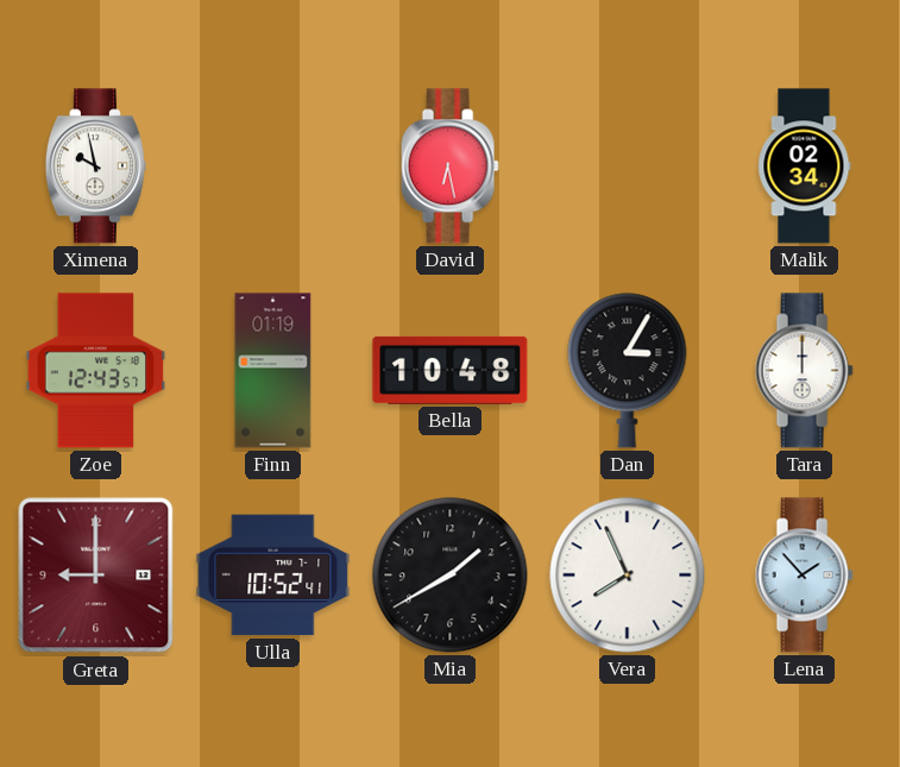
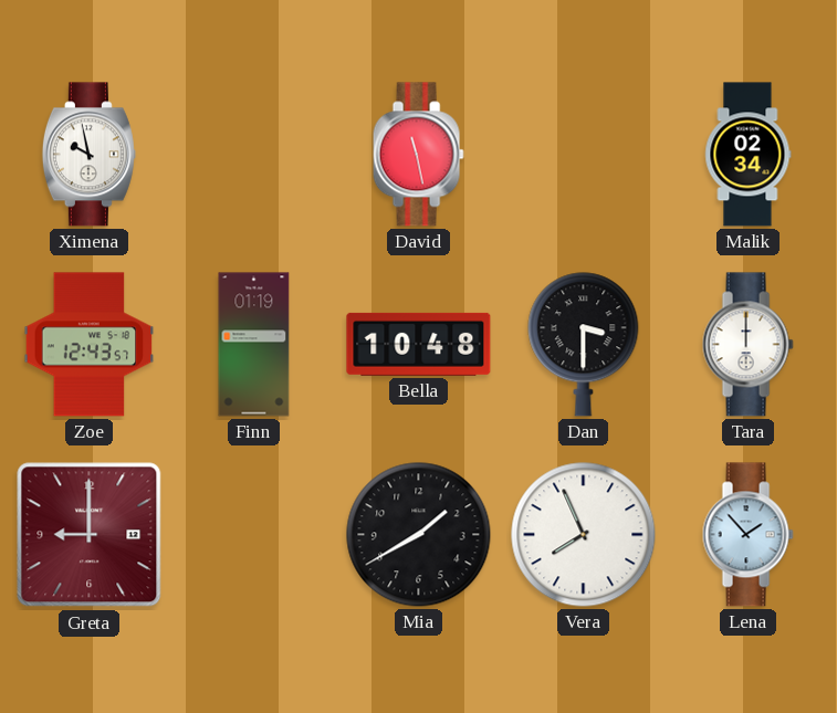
David: 6:28 -> 11:28 (418, 155)
Dan: 3:05 -> 3:30 (584, 345)
Ulla: 10:52 -> none (273, 576)
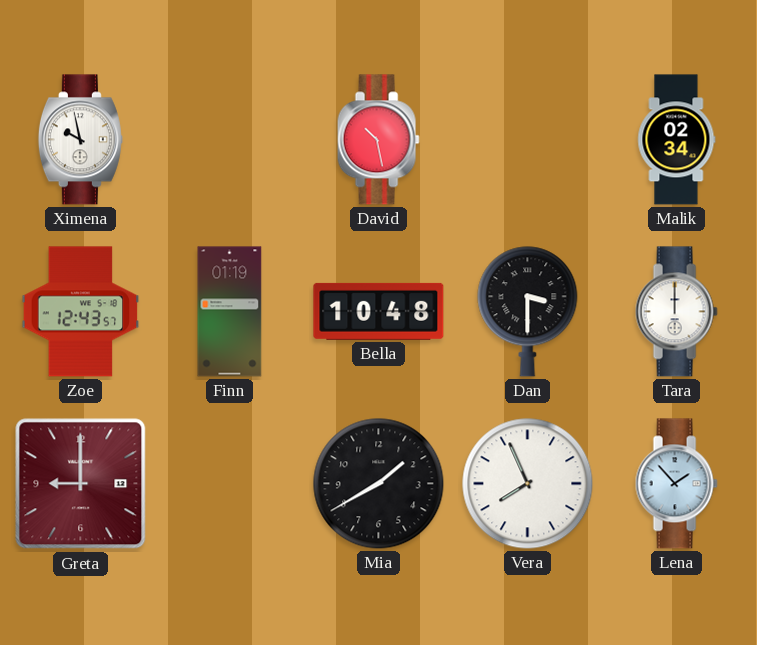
David: 11:28 -> 10:28 (378, 140)
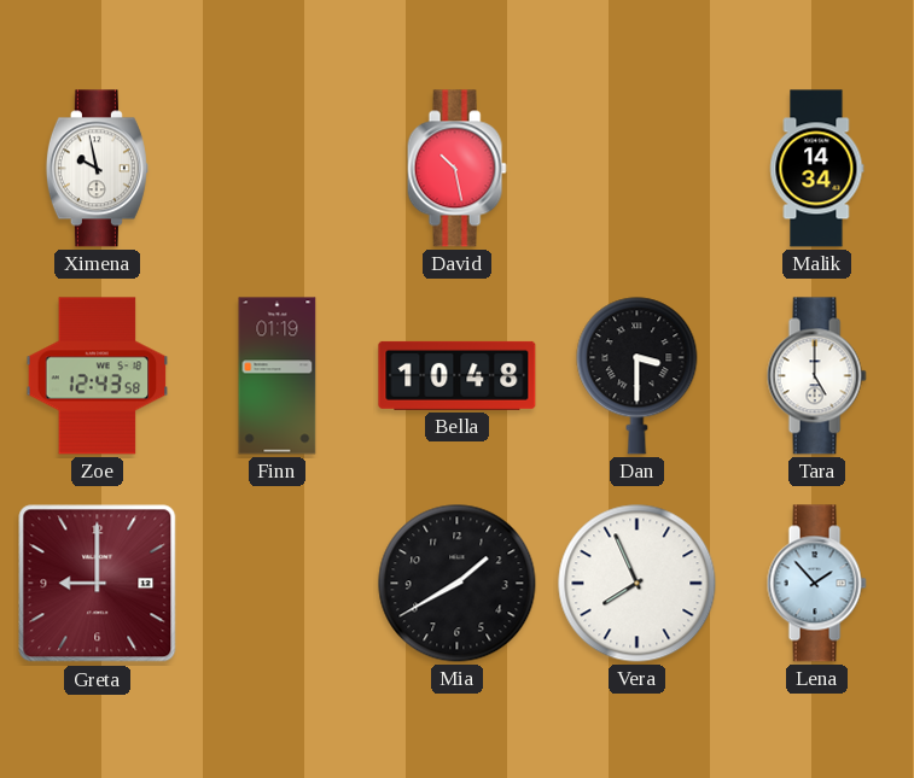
Malik: 02:34 -> 14:34 (817, 169)
Zoe: 12:43:57 -> 12:43:58 (98, 376)
Tara: 12:00 -> 5:00 (816, 376)
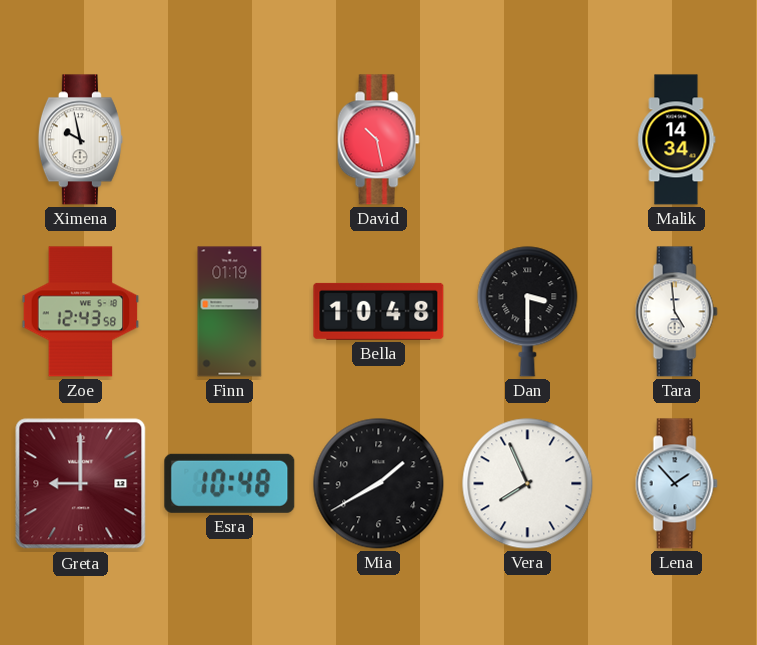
Tara: 5:00 -> 4:59 (676, 312)
Esra: none -> 10:48 (230, 483)
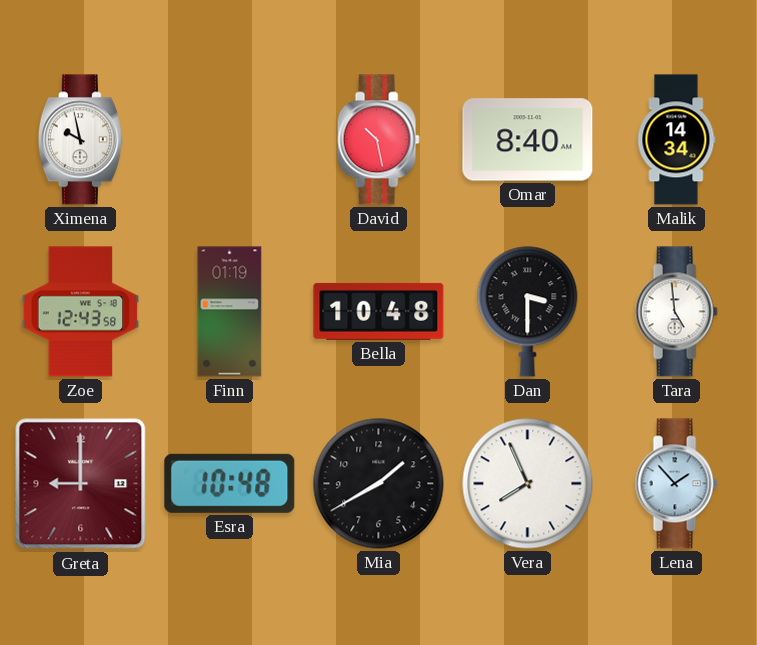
Omar: none -> 8:40 (528, 140)
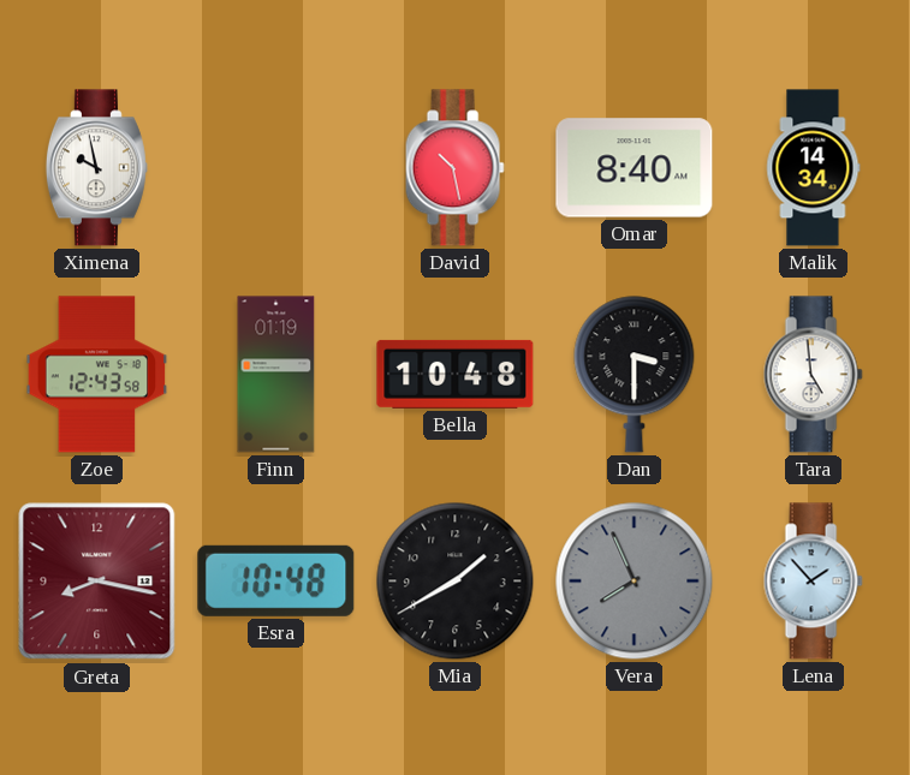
Greta: 9:00 -> 8:17 (97, 582)
Vera dial: white -> grey (635, 582)
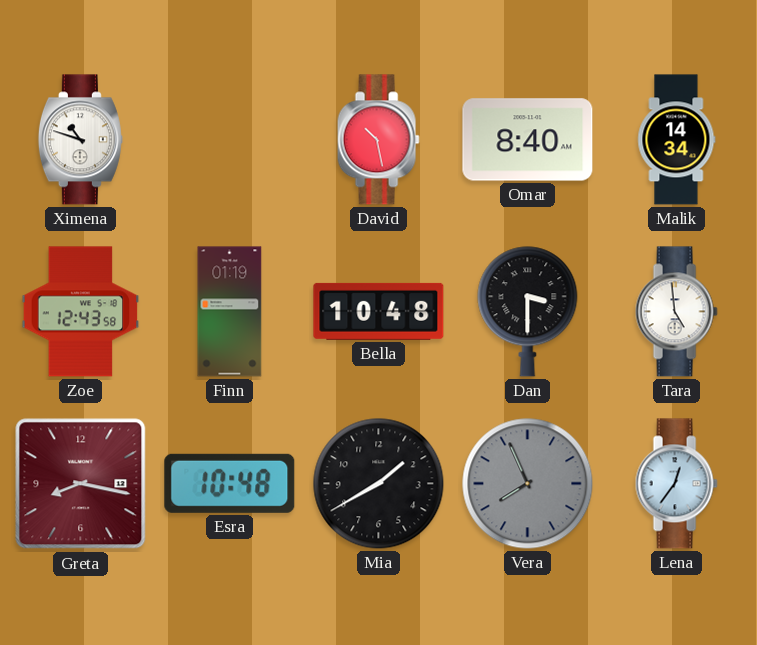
Ximena: 9:58 -> 10:48 (80, 140)
Lena: 1:53 -> 12:36 (676, 484)
